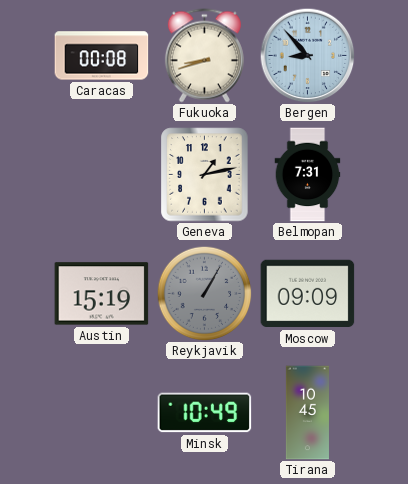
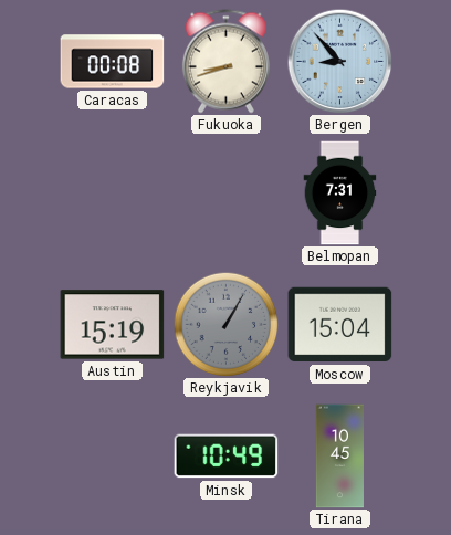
Geneva: 1:13 -> none (205, 175)
Moscow: 09:09 -> 15:04 (340, 325)
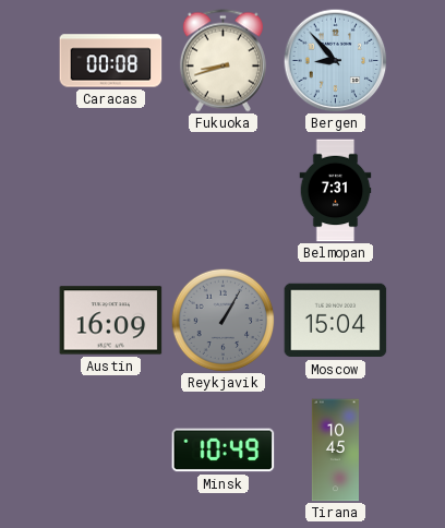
Austin: 15:19 -> 16:09 (111, 321)
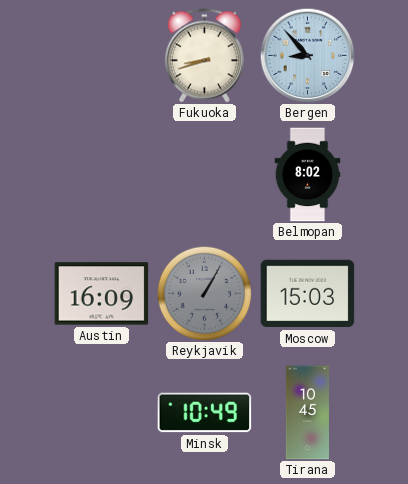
Caracas: 00:08 -> none (111, 61)
Belmopan: 7:31 -> 8:02 (308, 175)
Moscow: 15:04 -> 15:03 (308, 294)
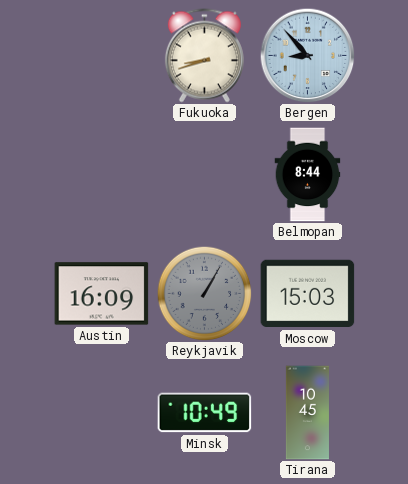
Belmopan: 8:02 -> 8:44 (308, 175)
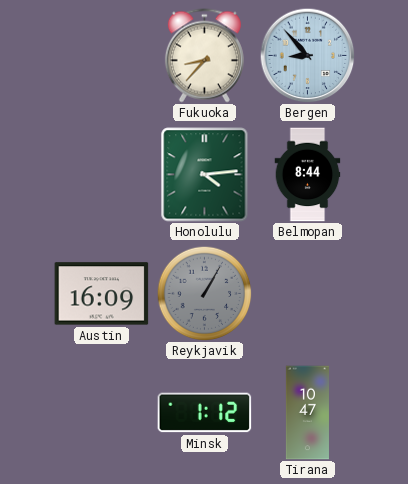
Fukuoka: 8:42 -> 8:37 (204, 56)
Honolulu: none -> 4:14 (205, 175)
Moscow: 15:03 -> none (308, 294)
Minsk: 10:49 -> 1:12 (205, 413)
Tirana: 10:45 -> 10:47 (307, 413)
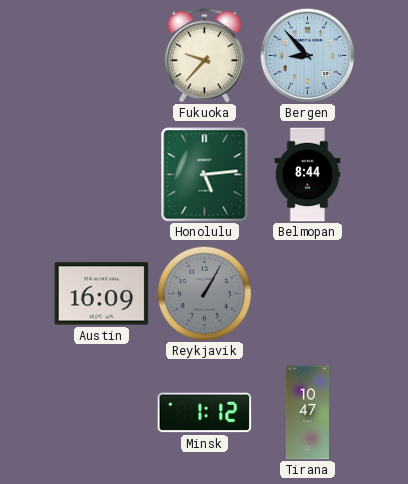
Fukuoka: 8:37 -> 9:37 (204, 56)
Honolulu: 4:14 -> 5:14 (205, 175)
